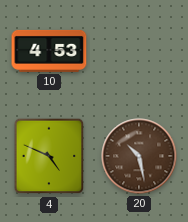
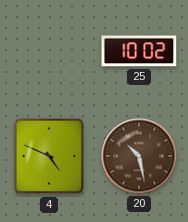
10: 4:53 -> none (49, 51)
25: none -> 10:02 (139, 51)
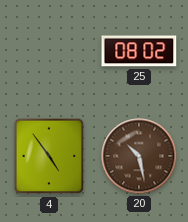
25: 10:02 -> 08:02 (139, 51)
4: 4:49 -> 4:54 (49, 156)
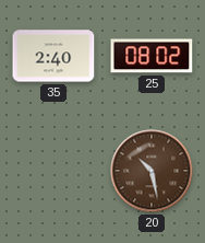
35: none -> 2:40 (53, 56)
4: 4:54 -> none (49, 156)
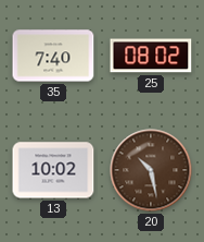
35: 2:40 -> 7:40 (53, 56)
13: none -> 10:02 (53, 170)
